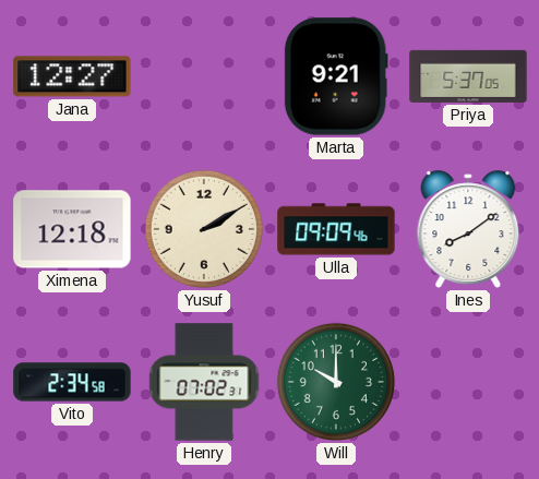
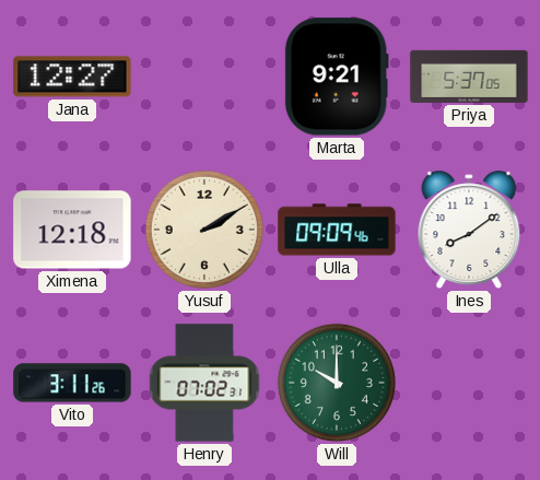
Vito: 2:34 -> 3:11 (72, 383)
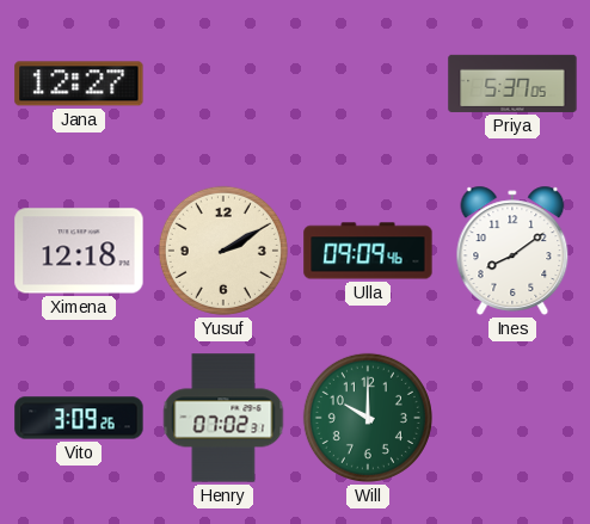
Marta: 9:21 -> none (337, 77)
Vito: 3:11 -> 3:09 (79, 418)
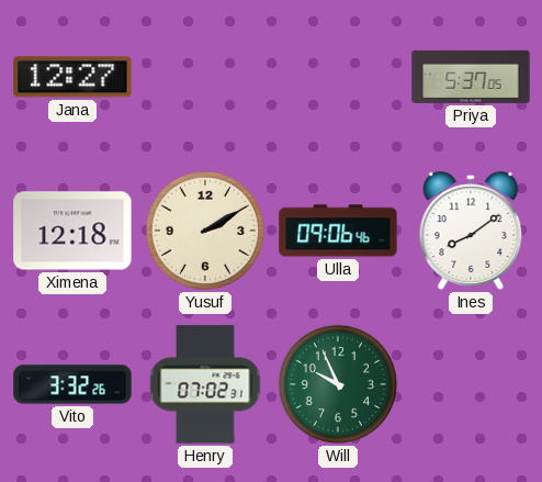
Ulla: 09:09 -> 09:06 (338, 231)
Vito: 3:09 -> 3:32 (72, 384)
Will: 10:00 -> 9:56 (338, 384)
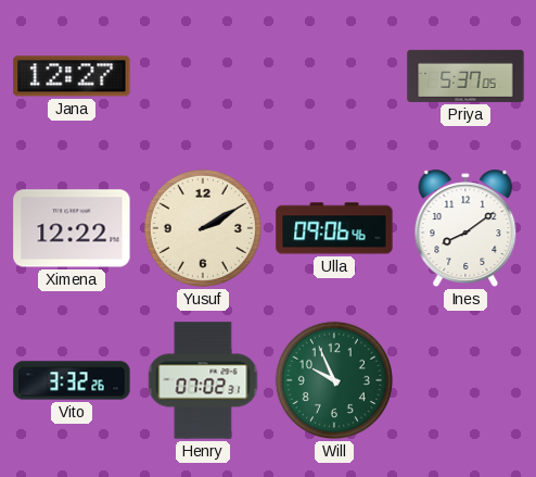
Ximena: 12:18 -> 12:22 (72, 228)
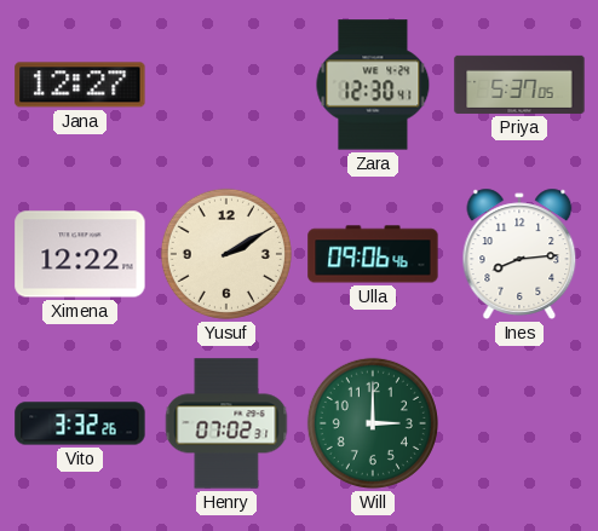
Zara: none -> 12:30 (373, 85)
Ines: 8:09 -> 8:14 (519, 254)
Will: 9:56 -> 3:00 (373, 423)
